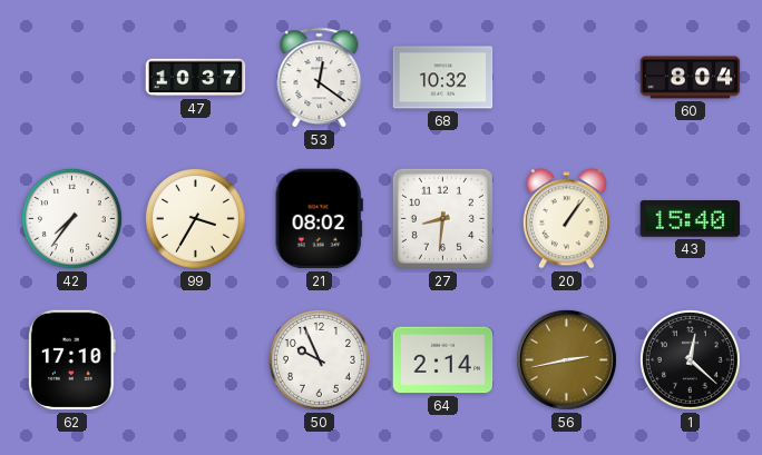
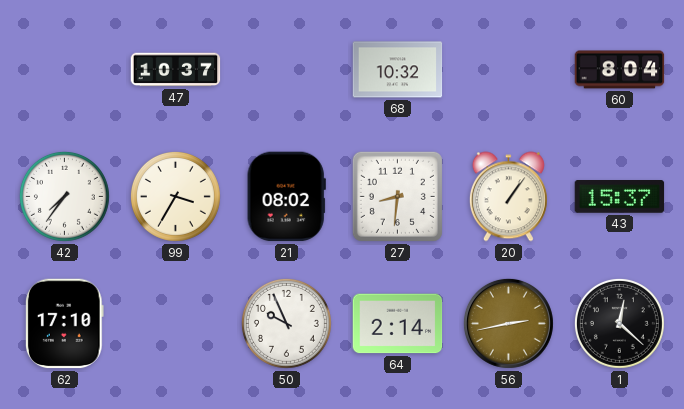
53: 12:21 -> none (320, 78)
43: 15:40 -> 15:37 (620, 197)
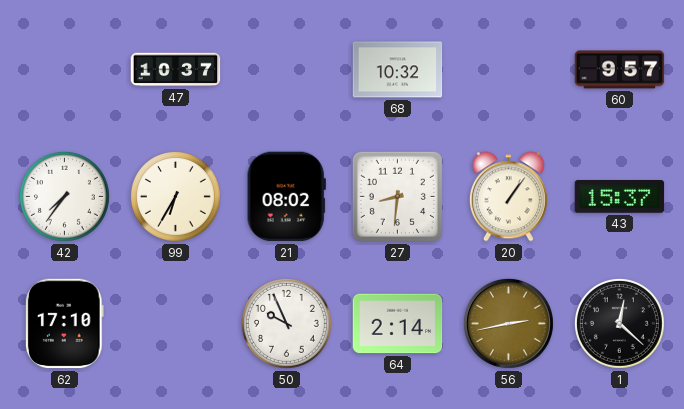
60: 8:04 -> 9:57 (620, 70)
99: 3:35 -> 6:35 (175, 196)
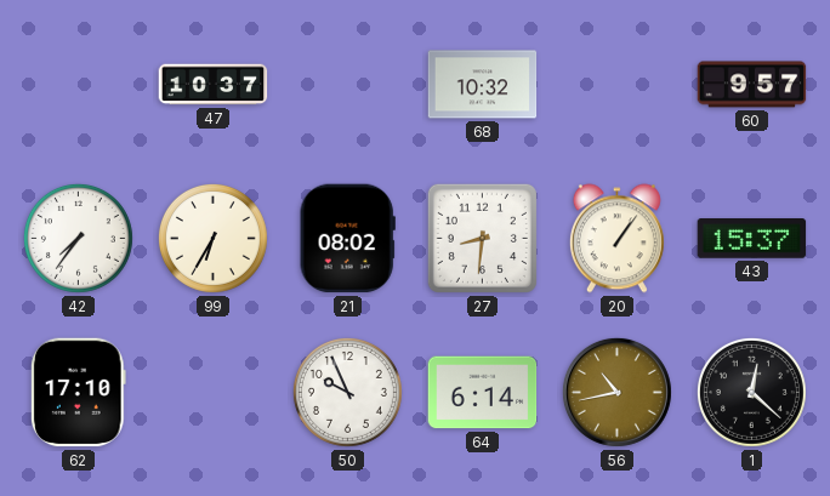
64: 2:14 -> 6:14 (483, 393)
56: 2:43 -> 10:43 (616, 392)
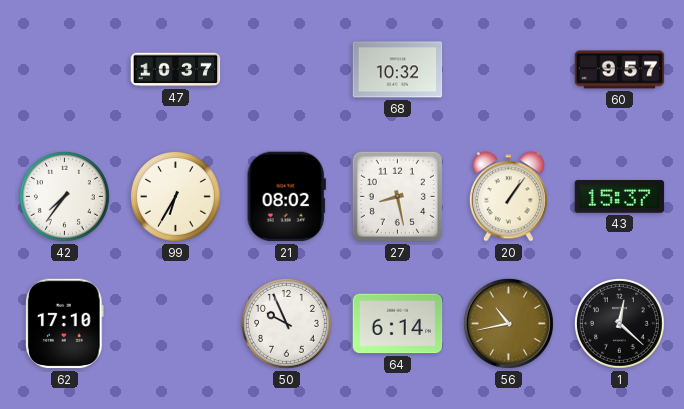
27: 8:31 -> 8:28 (397, 196)
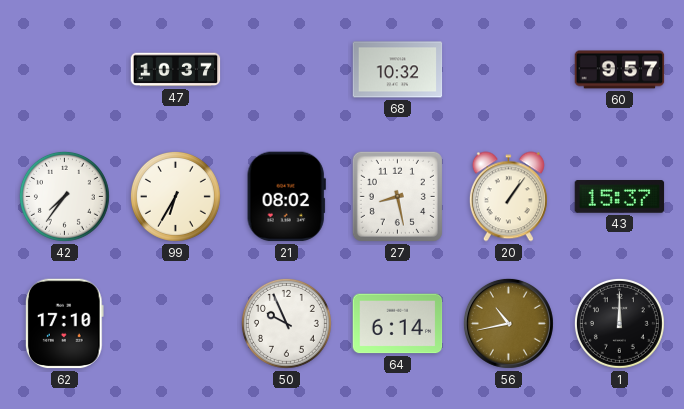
1: 12:22 -> 12:00 (619, 323)
